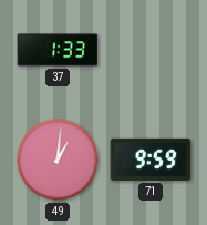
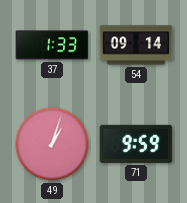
54: none -> 09:14 (136, 45)
49: 1:01 -> 1:03 (52, 144)
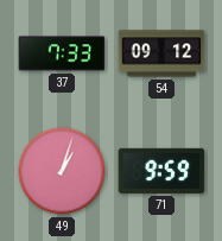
37: 1:33 -> 7:33 (62, 53)
54: 09:14 -> 09:12 (161, 53)
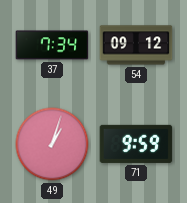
37: 7:33 -> 7:34 (52, 45)
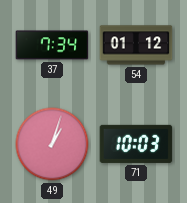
54: 09:12 -> 01:12 (136, 45)
71: 9:59 -> 10:03 (136, 144)
